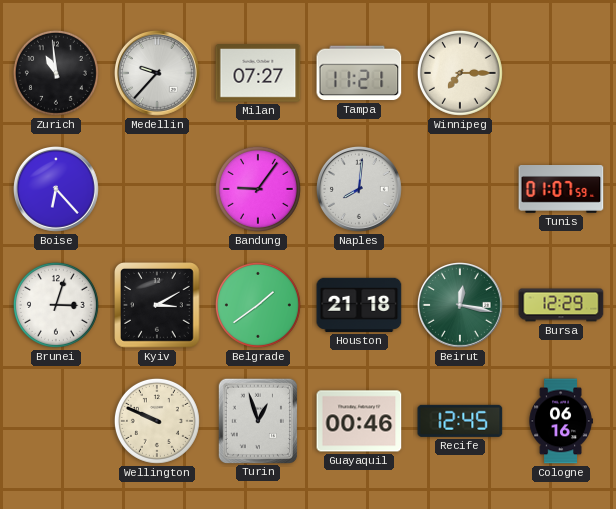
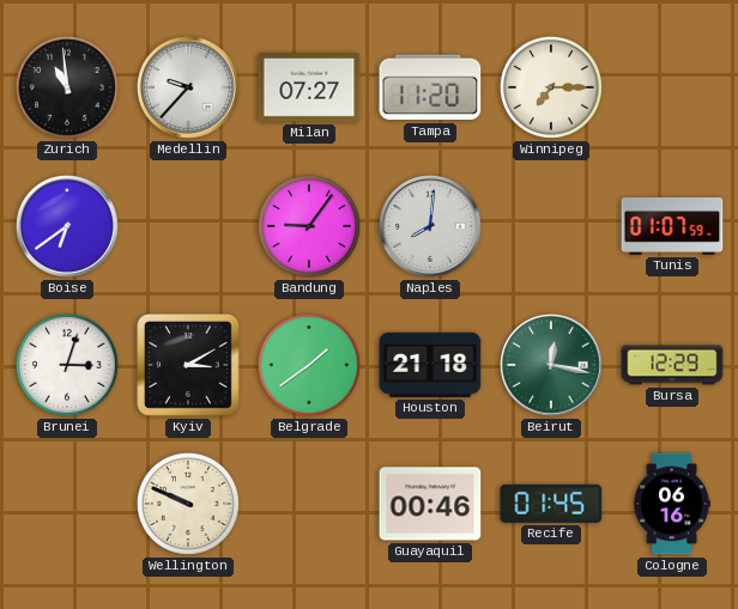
Tampa: 11:21 -> 11:20 (430, 87)
Boise: 6:23 -> 6:39 (68, 227)
Turin: 12:57 -> none (257, 420)
Recife: 12:45 -> 01:45 (551, 504)
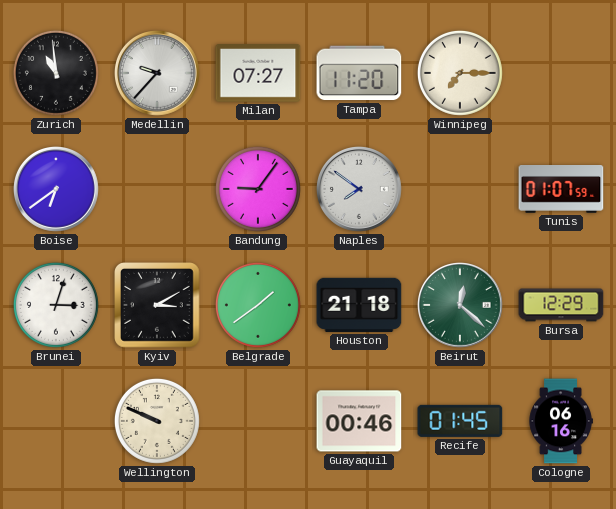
Naples: 8:01 -> 7:51 (360, 190)
Beirut: 12:17 -> 12:22 (461, 306)
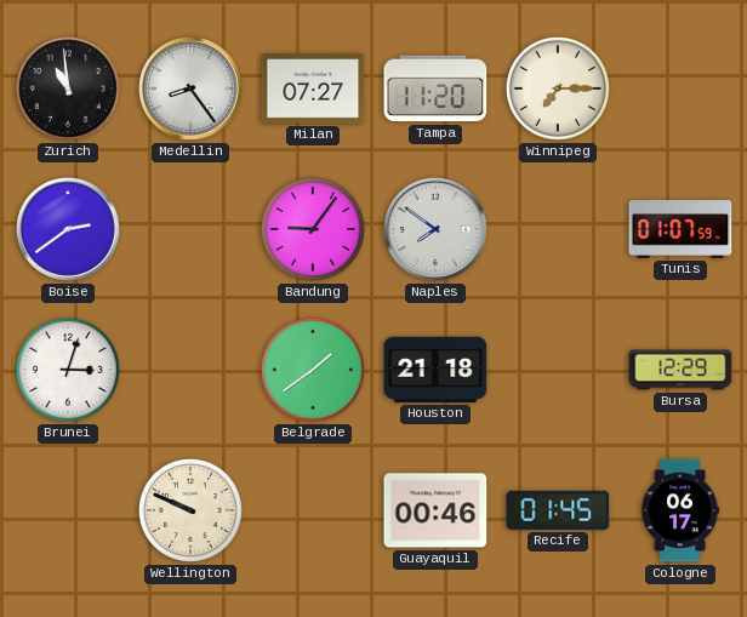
Medellin: 9:37 -> 8:24 (192, 90)
Boise: 6:39 -> 2:39 (69, 230)
Kyiv: 3:10 -> none (158, 306)
Beirut: 12:22 -> none (461, 306)
Cologne: 06:16 -> 06:17 (680, 510)
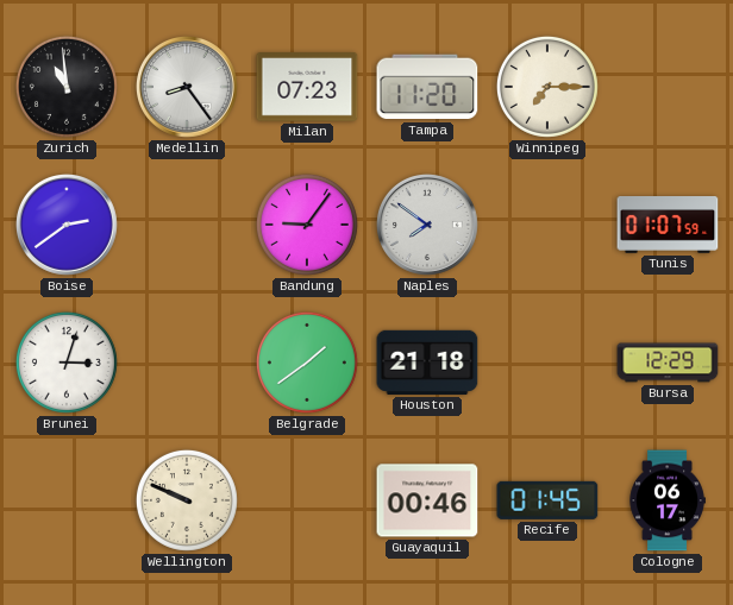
Milan: 07:27 -> 07:23 (307, 88)
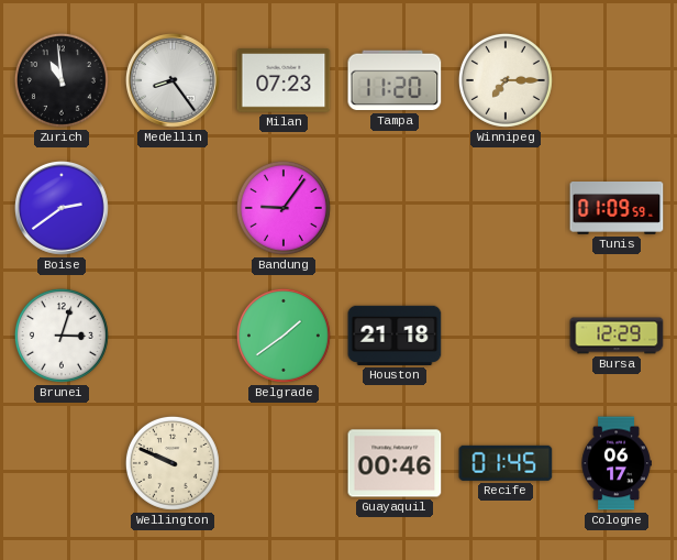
Naples: 7:51 -> none (428, 226)
Tunis: 01:07 -> 01:09 (617, 209)
